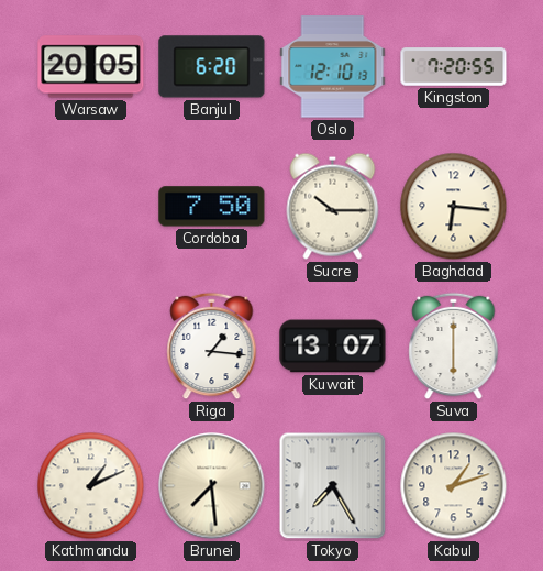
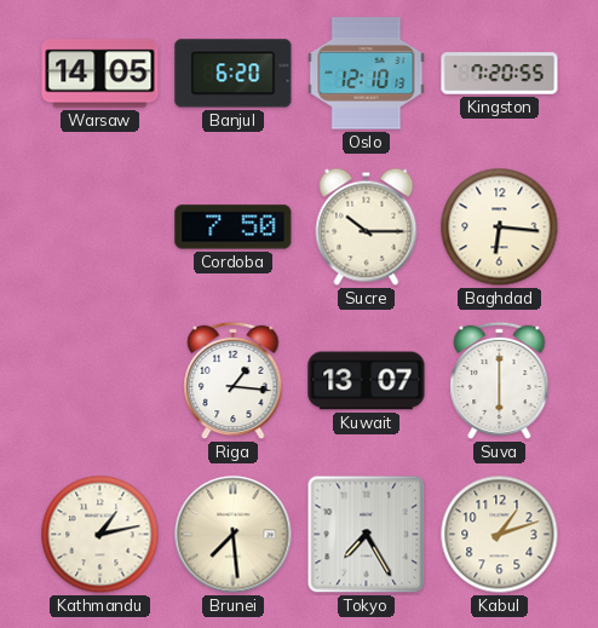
Warsaw: 20:05 -> 14:05 (100, 74)
Kathmandu: 1:11 -> 1:13 (100, 535)
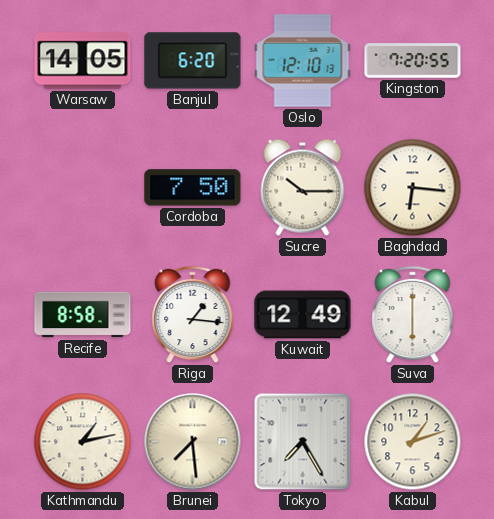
Recife: none -> 8:58 (83, 315)
Kuwait: 13:07 -> 12:49 (303, 315)
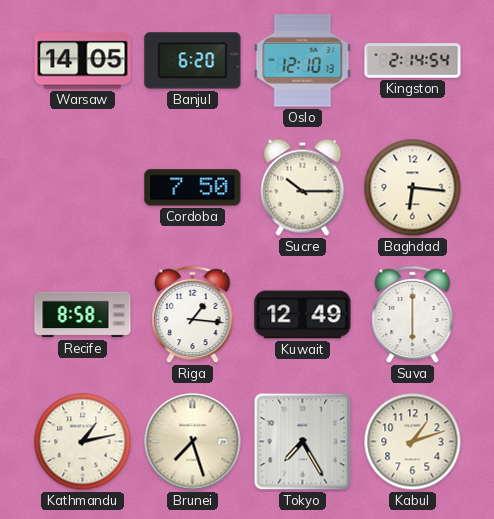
Kingston: 7:20 -> 2:14 (413, 61)
Brunei: 7:29 -> 7:27 (193, 442)
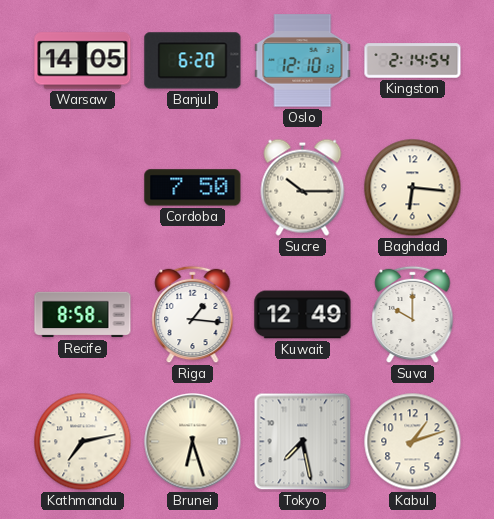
Suva: 6:00 -> 10:00 (413, 315)
Kathmandu: 1:13 -> 7:13 (83, 442)
Brunei: 7:27 -> 6:27 (193, 442)
Tokyo: 7:25 -> 7:28 (303, 442)
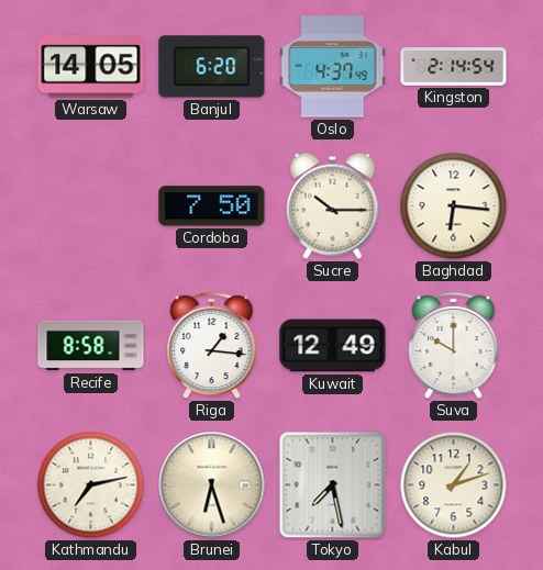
Oslo: 12:10 -> 4:37 (333, 67)
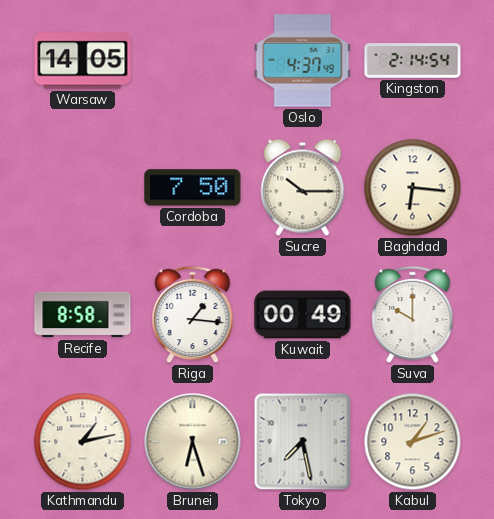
Banjul: 6:20 -> none (212, 67)
Kuwait: 12:49 -> 00:49 (303, 315)
Kathmandu: 7:13 -> 1:13 (83, 442)
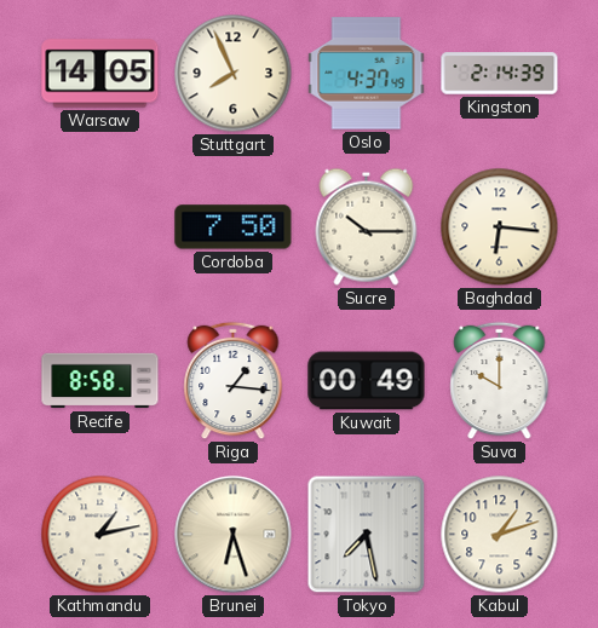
Stuttgart: none -> 7:56 (234, 74)
Kingston: 2:14:54 -> 2:14:39 (500, 74)
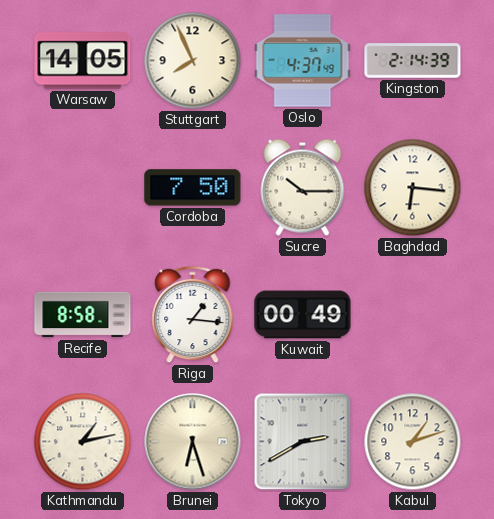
Suva: 10:00 -> none (500, 381)
Tokyo: 7:28 -> 2:40 (303, 442)
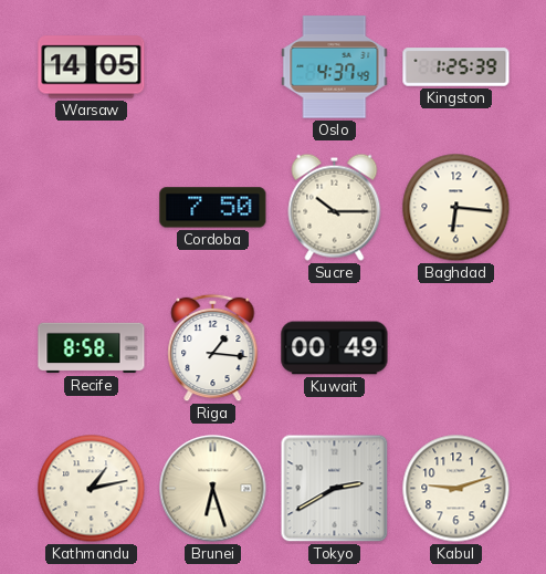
Stuttgart: 7:56 -> none (193, 61)
Kingston: 2:14 -> 1:25 (456, 67)
Kabul: 1:12 -> 9:12 (456, 489)
